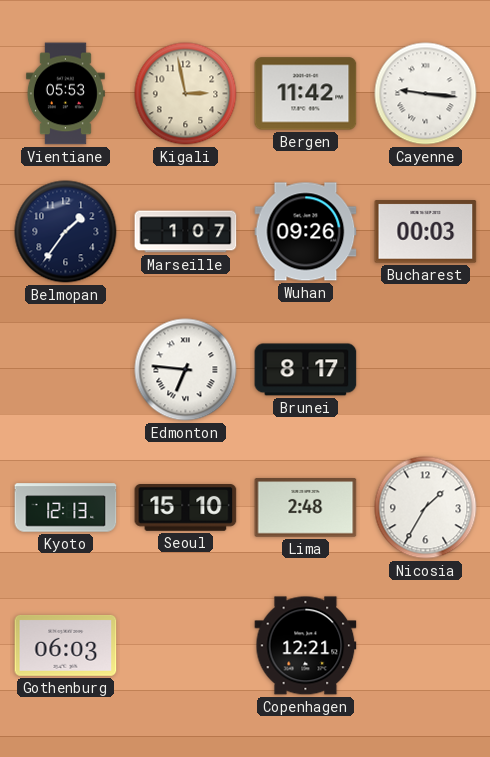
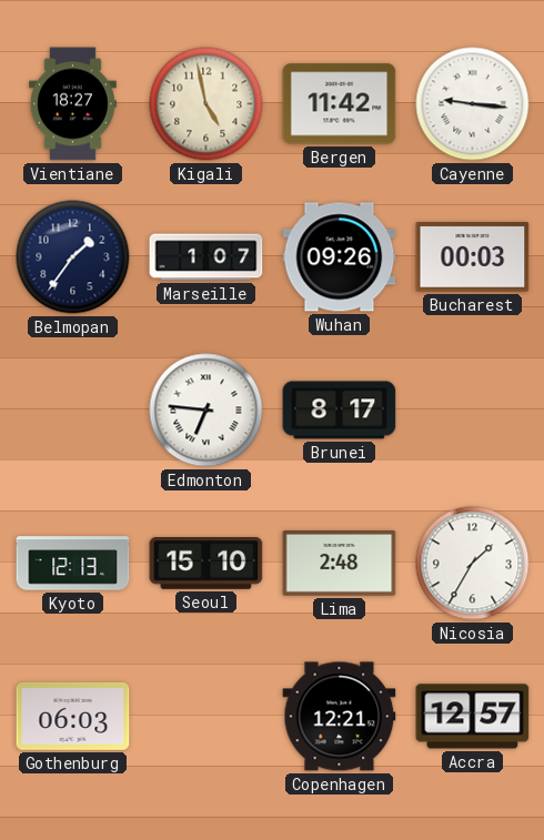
Vientiane: 05:53 -> 18:27 (72, 104)
Kigali: 2:58 -> 4:58 (206, 104)
Accra: none -> 12:57 (473, 717)
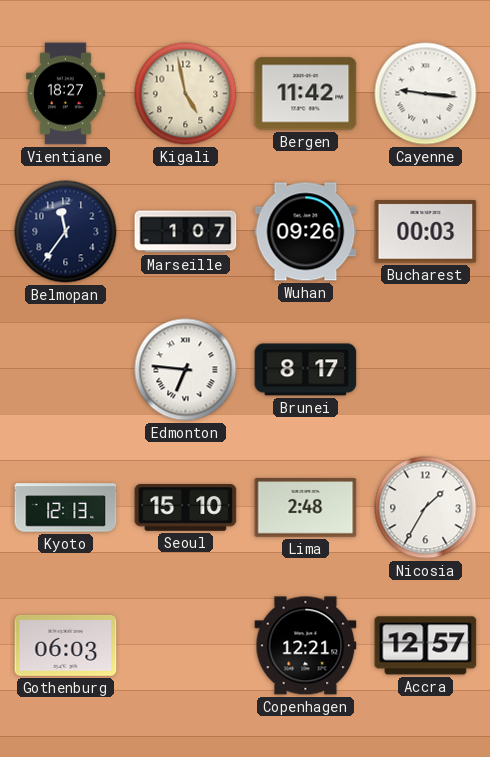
Belmopan: 1:36 -> 11:36 (66, 232)
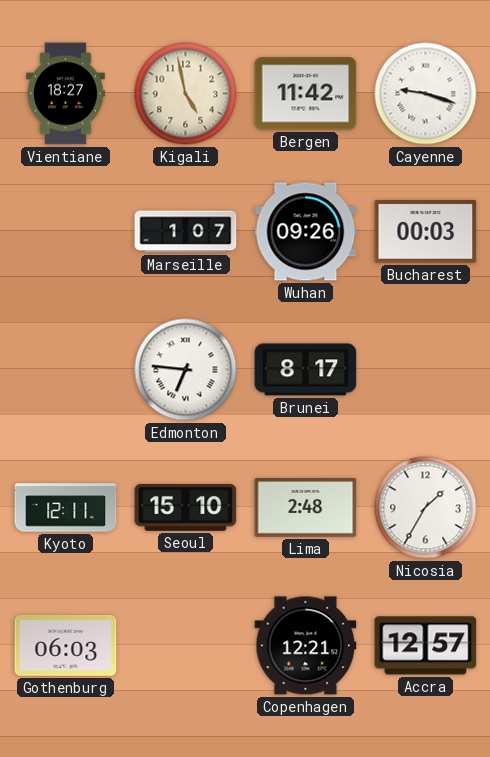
Cayenne: 9:16 -> 9:18 (426, 94)
Belmopan: 11:36 -> none (66, 232)
Kyoto: 12:13 -> 12:11 (66, 508)
